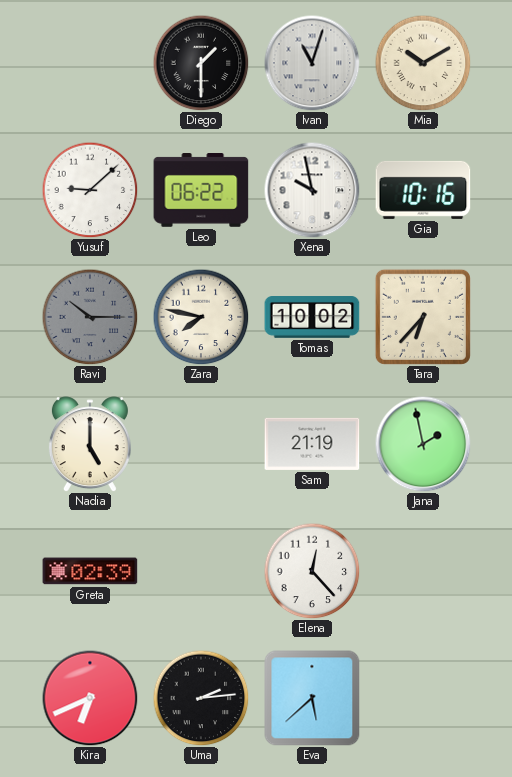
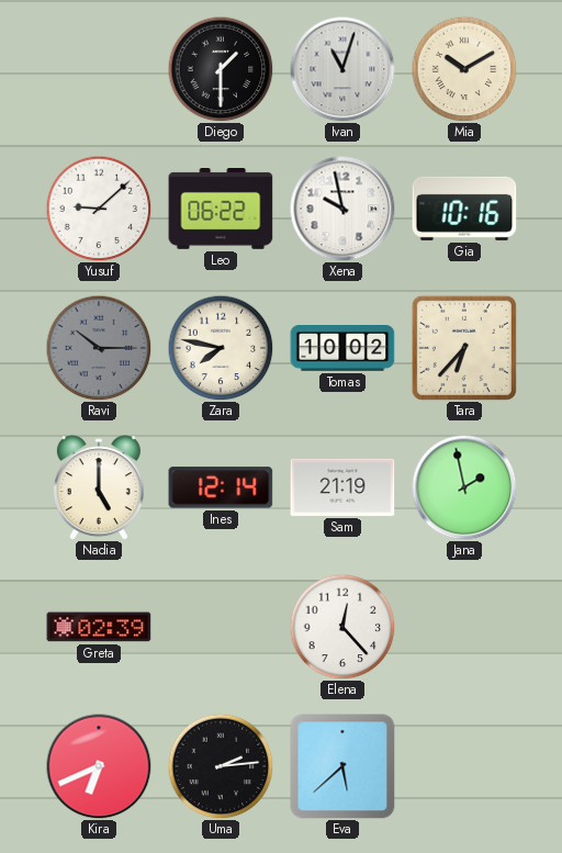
Ines: none -> 12:14 (221, 487)
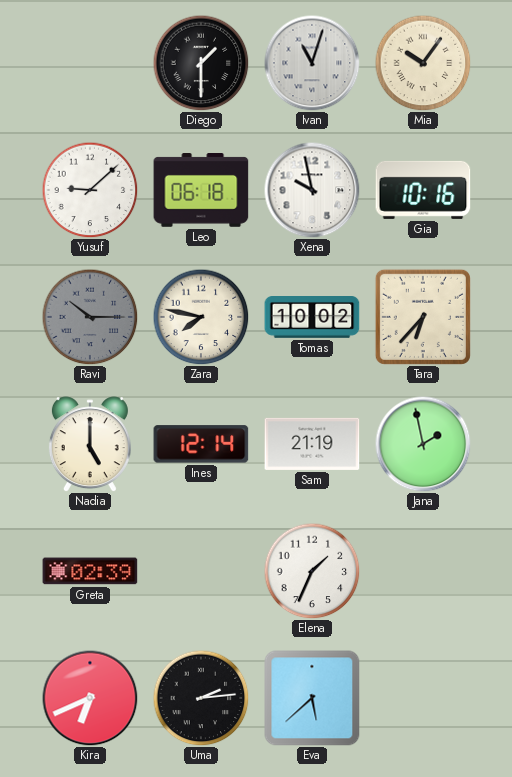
Mia: 10:10 -> 10:06 (423, 63)
Leo: 06:22 -> 06:18 (201, 191)
Elena: 12:23 -> 1:34 (312, 571)
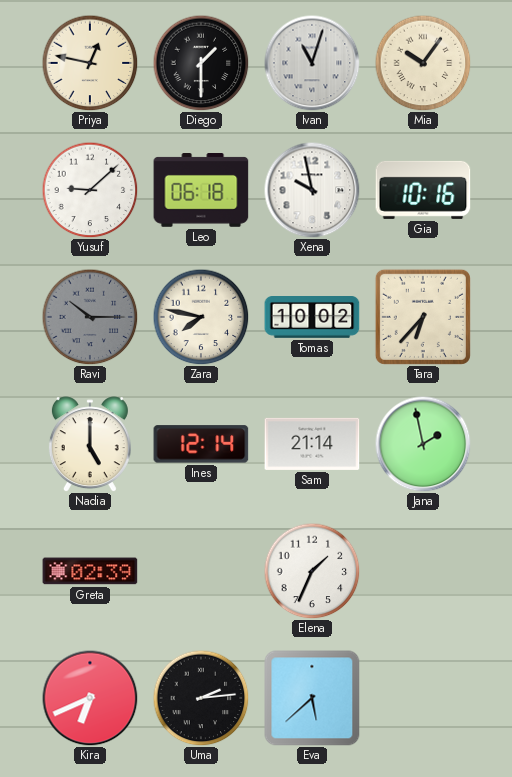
Priya: none -> 12:47 (90, 63)
Sam: 21:19 -> 21:14 (312, 444)
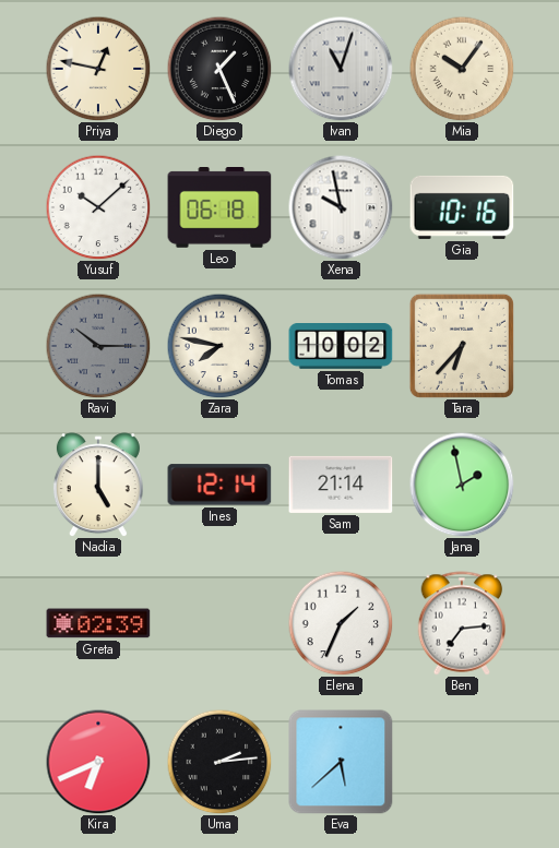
Diego: 1:30 -> 1:26 (219, 69)
Yusuf: 9:08 -> 10:08 (98, 207)
Ben: none -> 7:14 (462, 623)
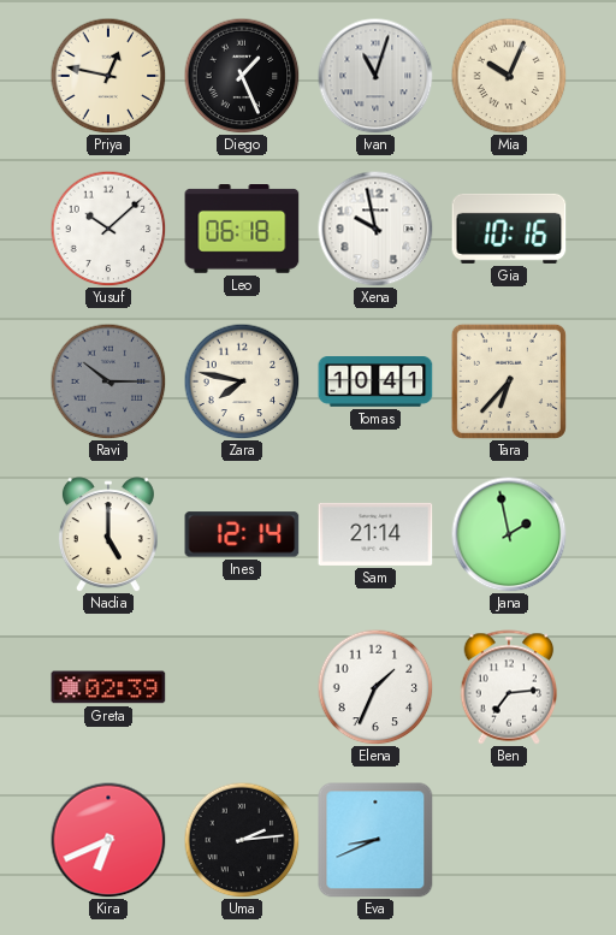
Mia: 10:06 -> 10:04 (509, 76)
Tomas: 10:02 -> 10:41 (375, 383)
Eva: 5:38 -> 8:41 (375, 840)
